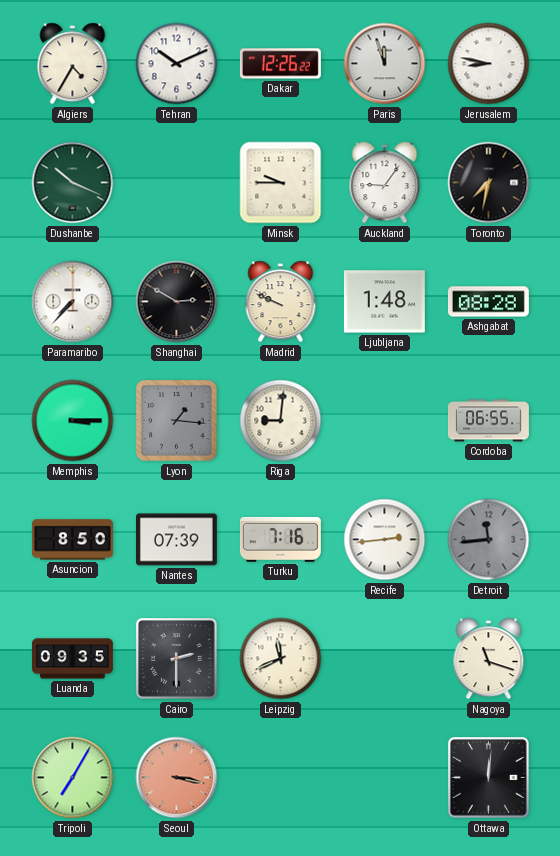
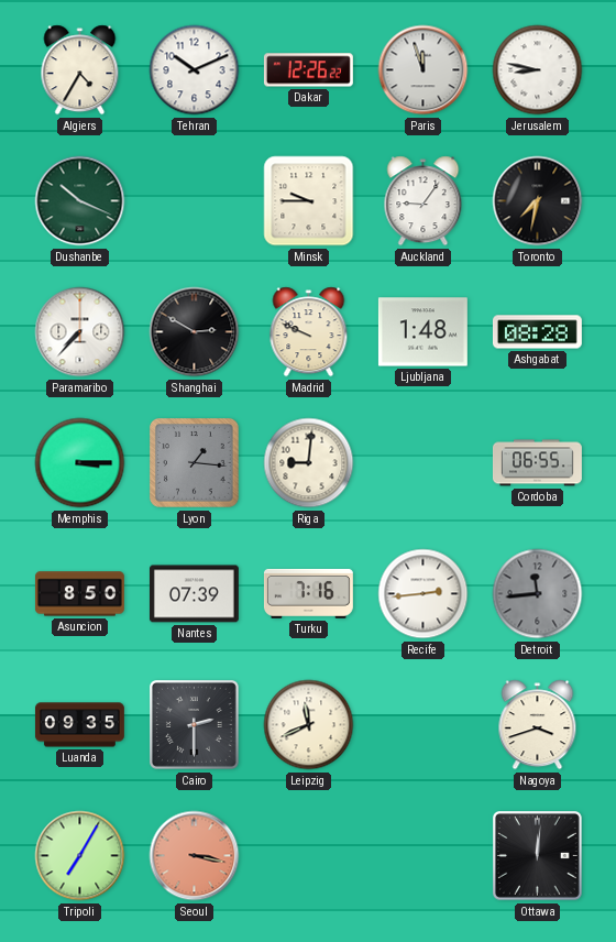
Nagoya: 11:18 -> 3:42 (538, 725)
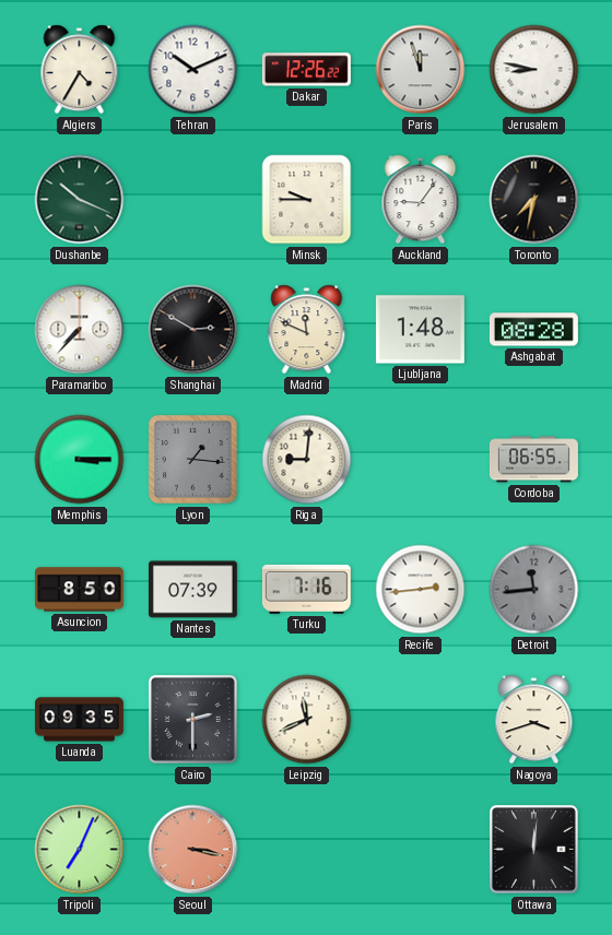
Madrid: 9:49 -> 11:49 (307, 330)
Tripoli: 7:05 -> 7:04 (80, 850)
